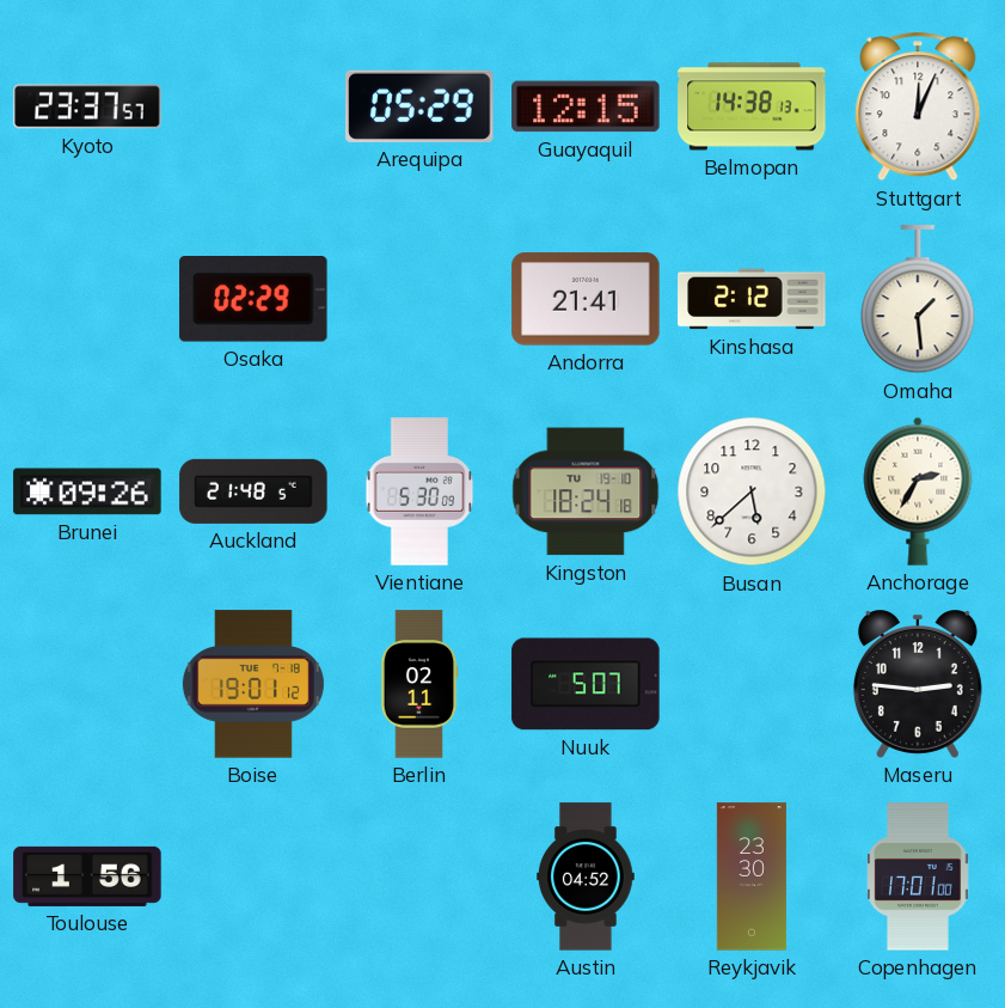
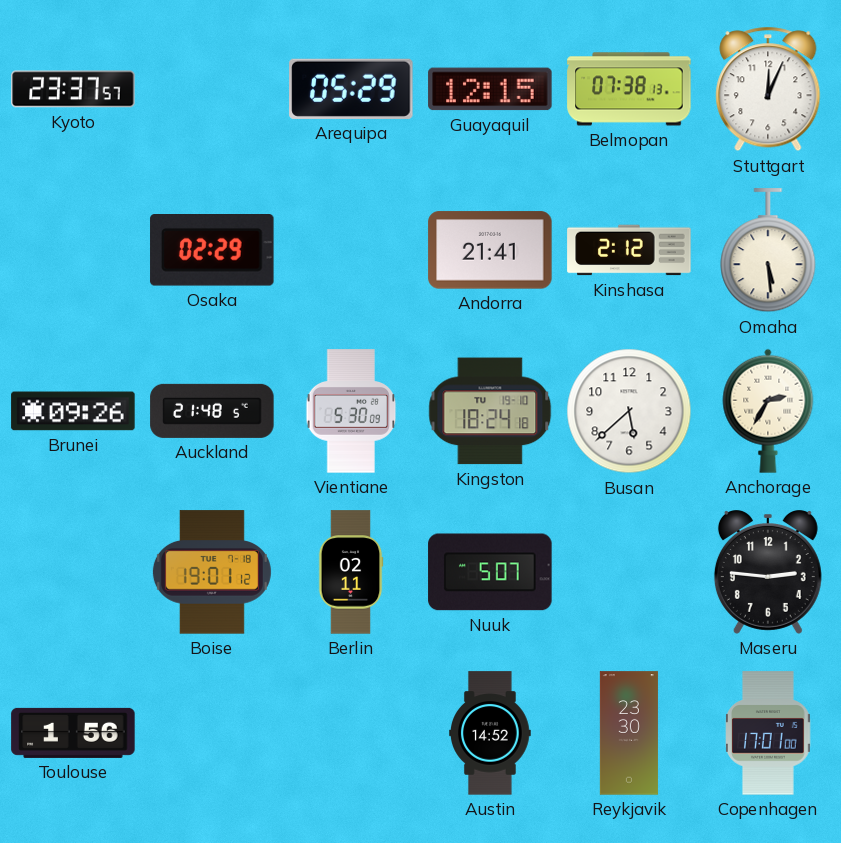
Belmopan: 14:38 -> 07:38 (629, 89)
Omaha: 1:29 -> 5:29 (768, 251)
Austin: 04:52 -> 14:52 (490, 733)
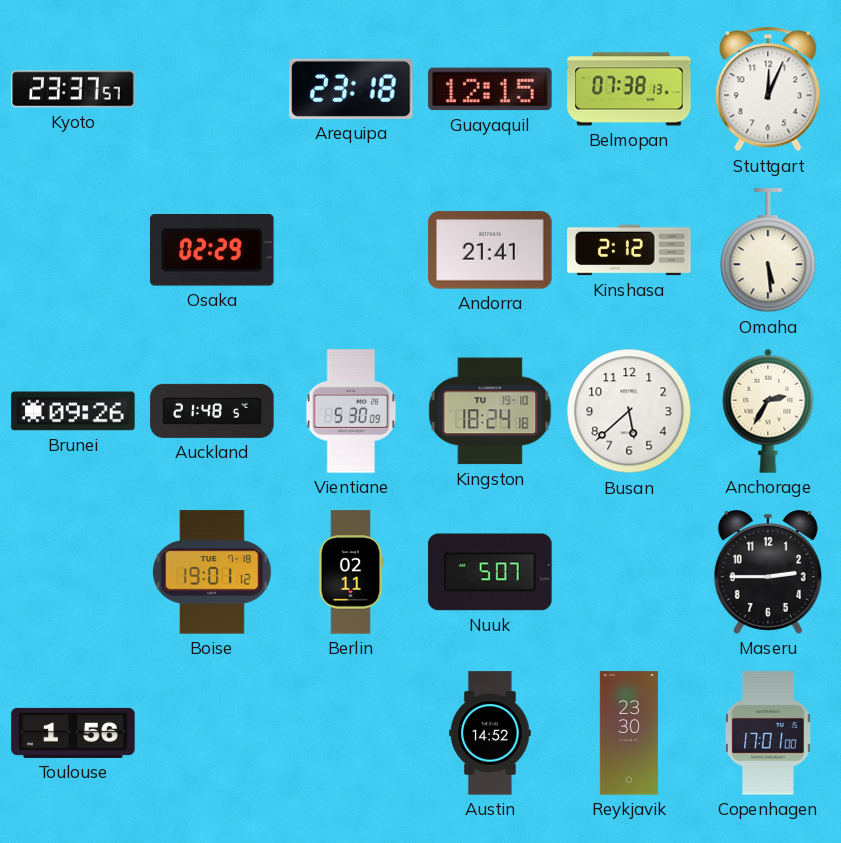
Arequipa: 05:29 -> 23:18 (351, 89)
Maseru: 2:46 -> 2:45 (768, 572)
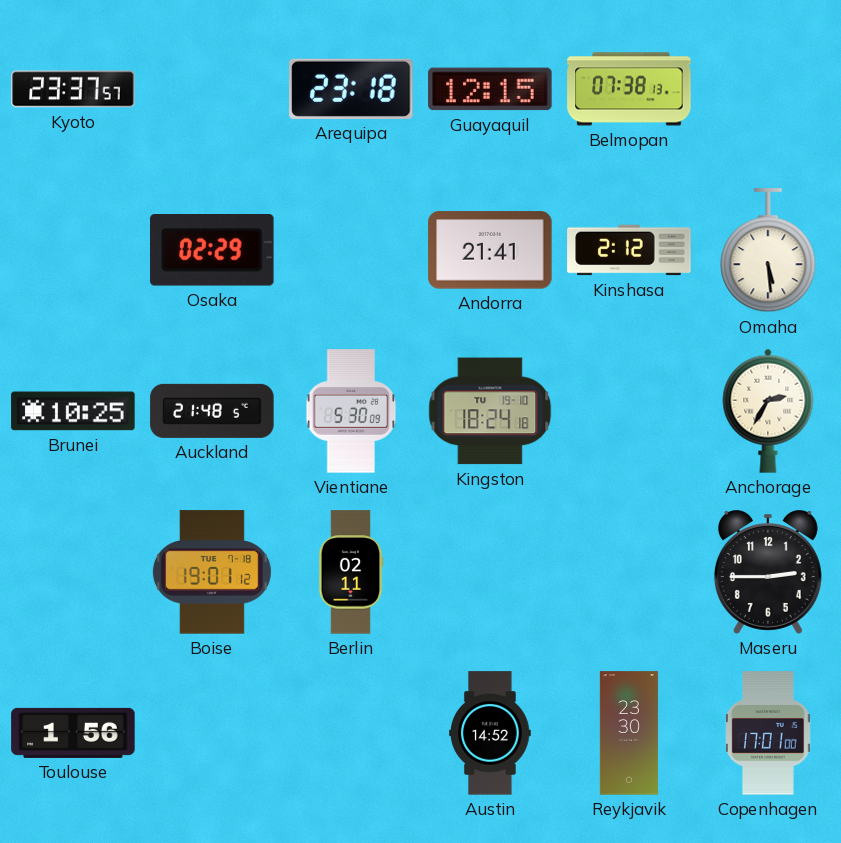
Stuttgart: 12:04 -> none (768, 89)
Brunei: 09:26 -> 10:25 (73, 411)
Busan: 5:38 -> none (629, 411)
Nuuk: 5:07 -> none (490, 572)
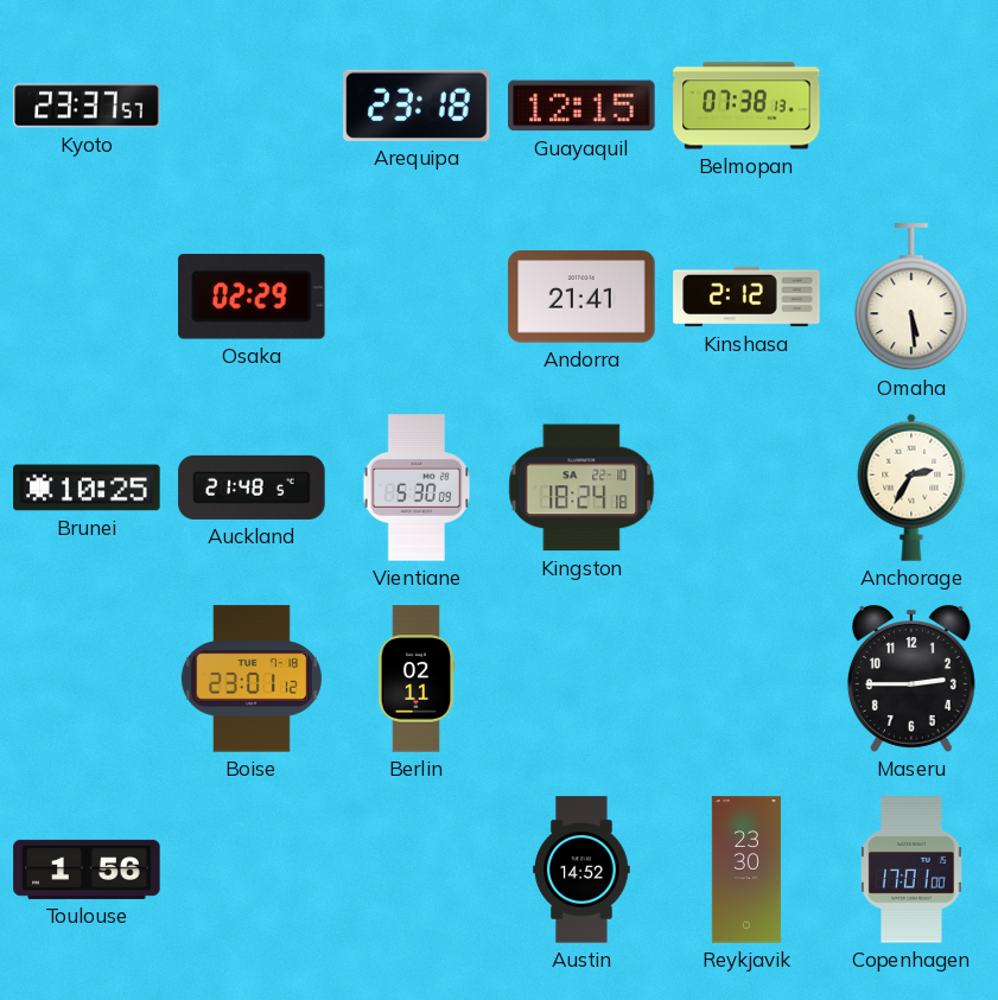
Kingston date: TU 19-10 -> SA 22-10 (581, 488)
Boise: 19:01 -> 23:01 (252, 679)
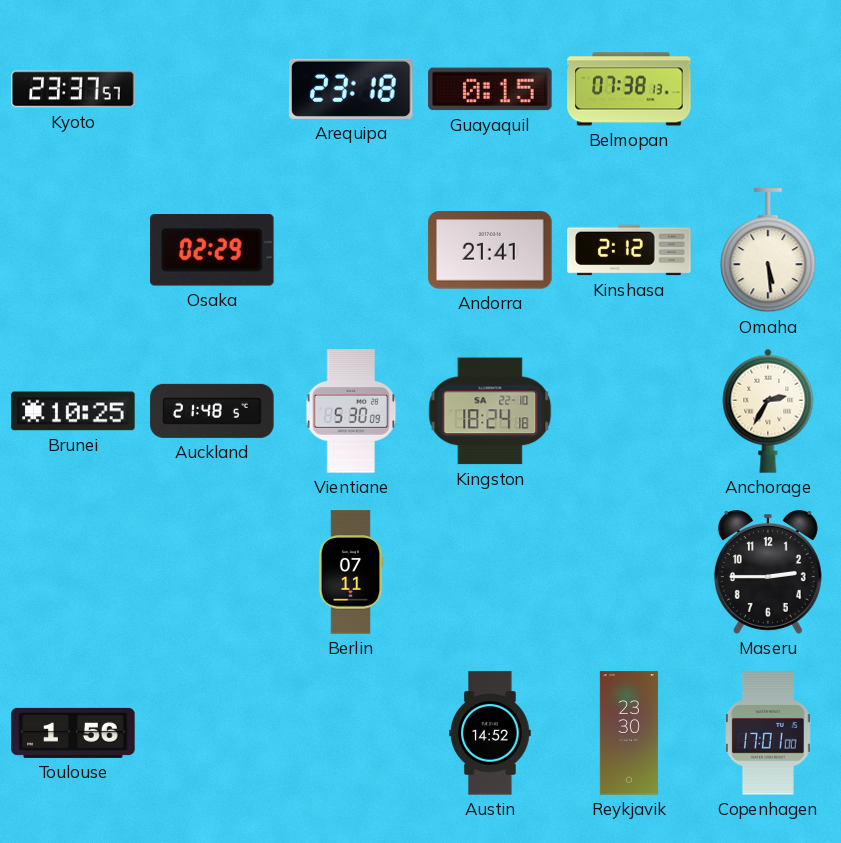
Guayaquil: 12:15 -> 0:15 (490, 89)
Boise: 23:01 -> none (252, 679)
Berlin: 02:11 -> 07:11 (351, 572)
